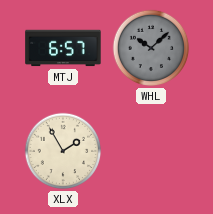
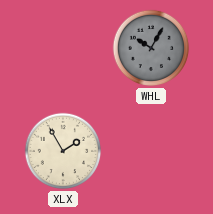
MTJ: 6:57 -> none (63, 48)
WHL: 10:08 -> 10:05 (151, 48)
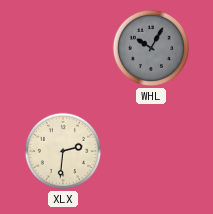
XLX: 1:55 -> 2:31 (63, 151)
